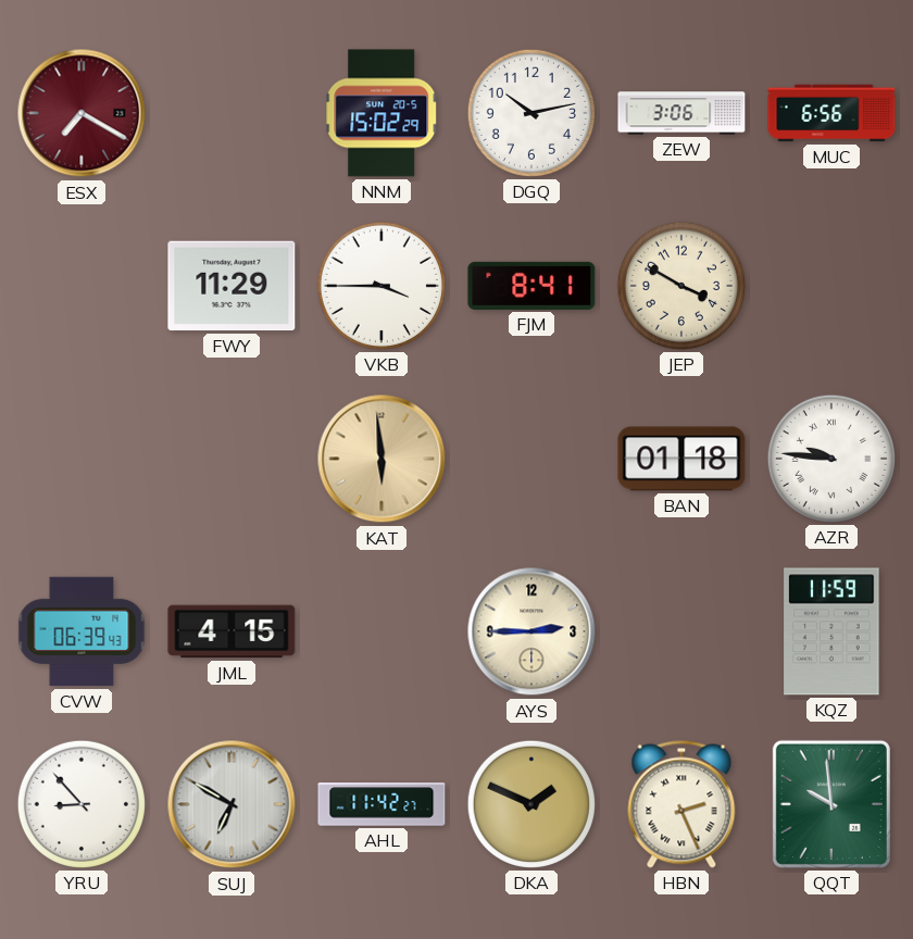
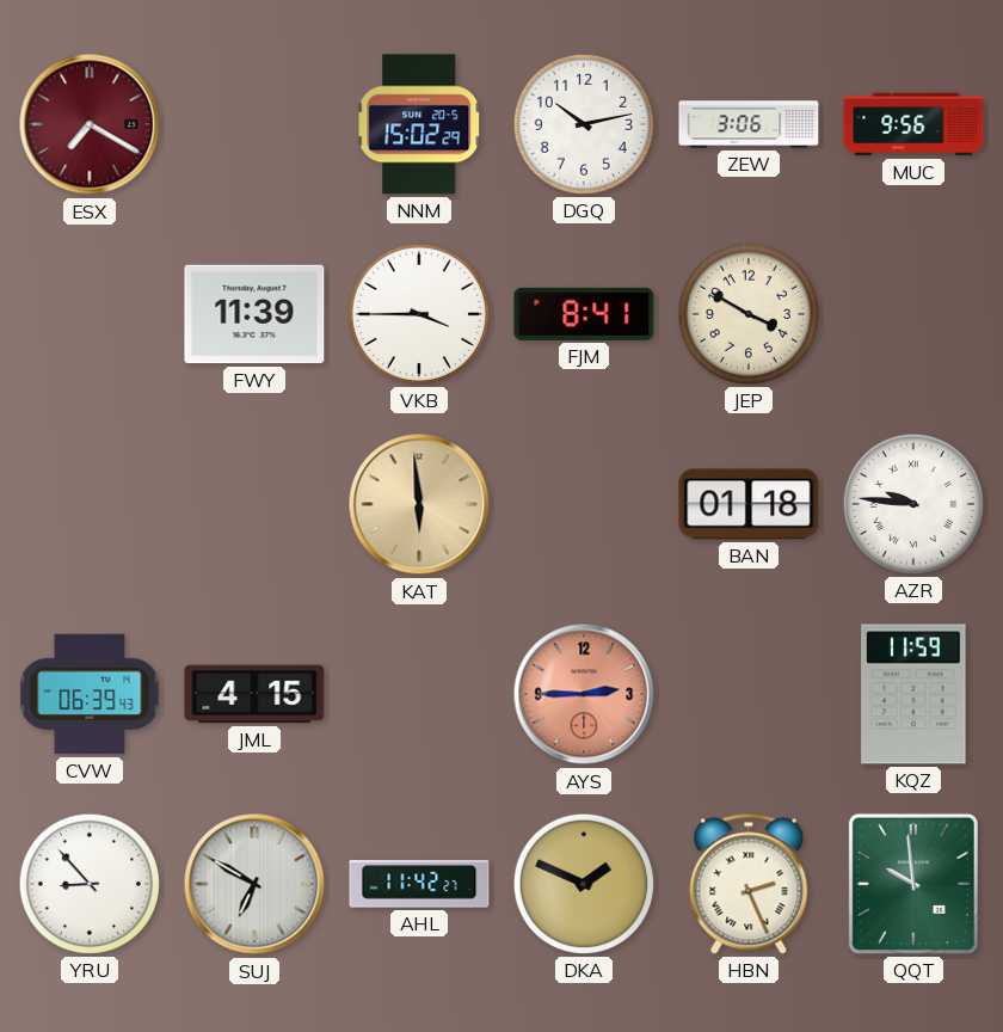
MUC: 6:56 -> 9:56 (913, 124)
FWY: 11:29 -> 11:39 (254, 314)
AYS dial: cream -> salmon (584, 694)
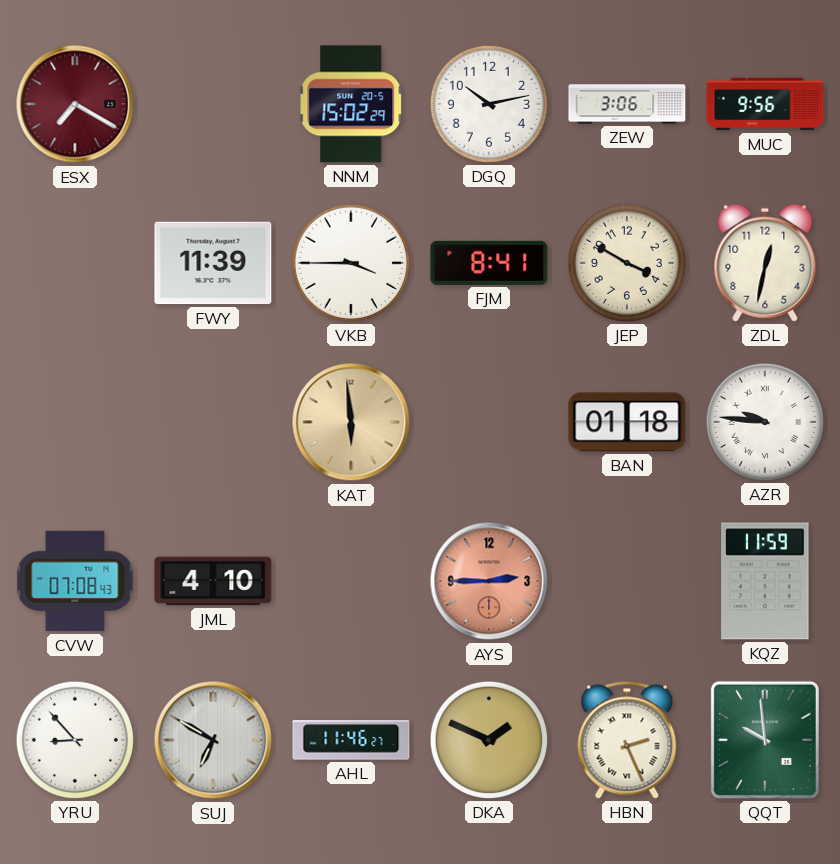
ZDL: none -> 12:32 (765, 263)
CVW: 06:39 -> 07:08 (75, 581)
JML: 4:15 -> 4:10 (213, 581)
AHL: 11:42 -> 11:46 (351, 740)
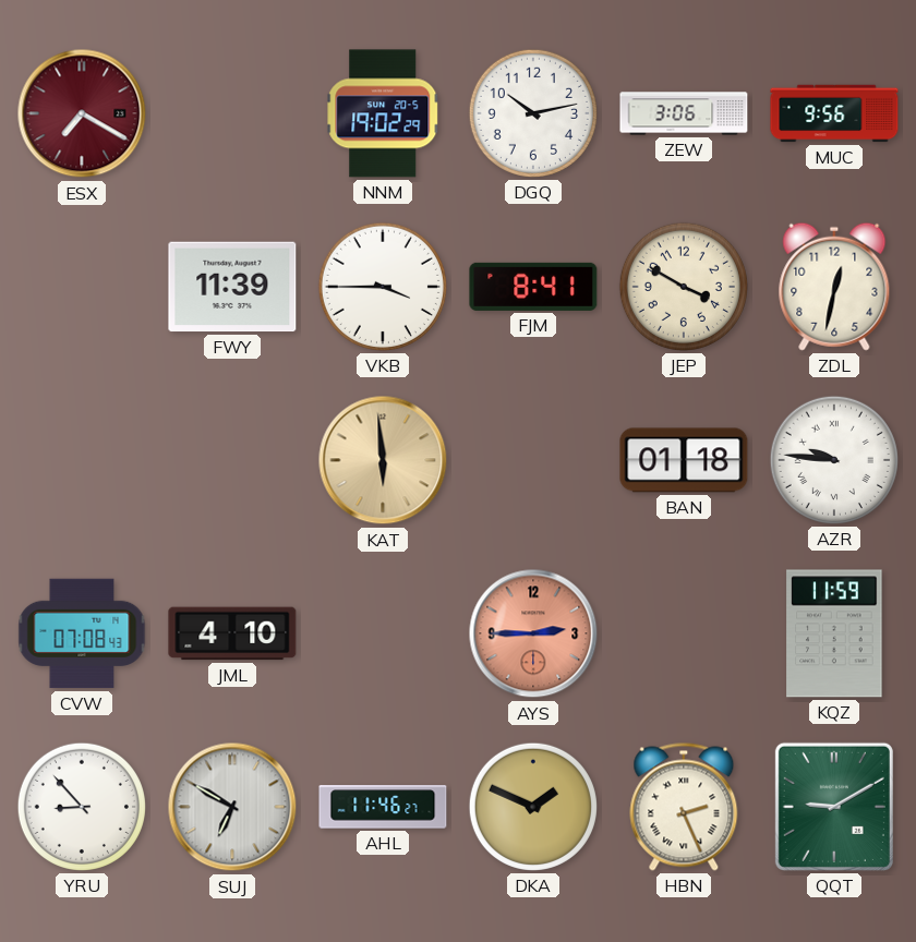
NNM: 15:02 -> 19:02 (383, 113)
QQT: 9:59 -> 9:10 (834, 807)
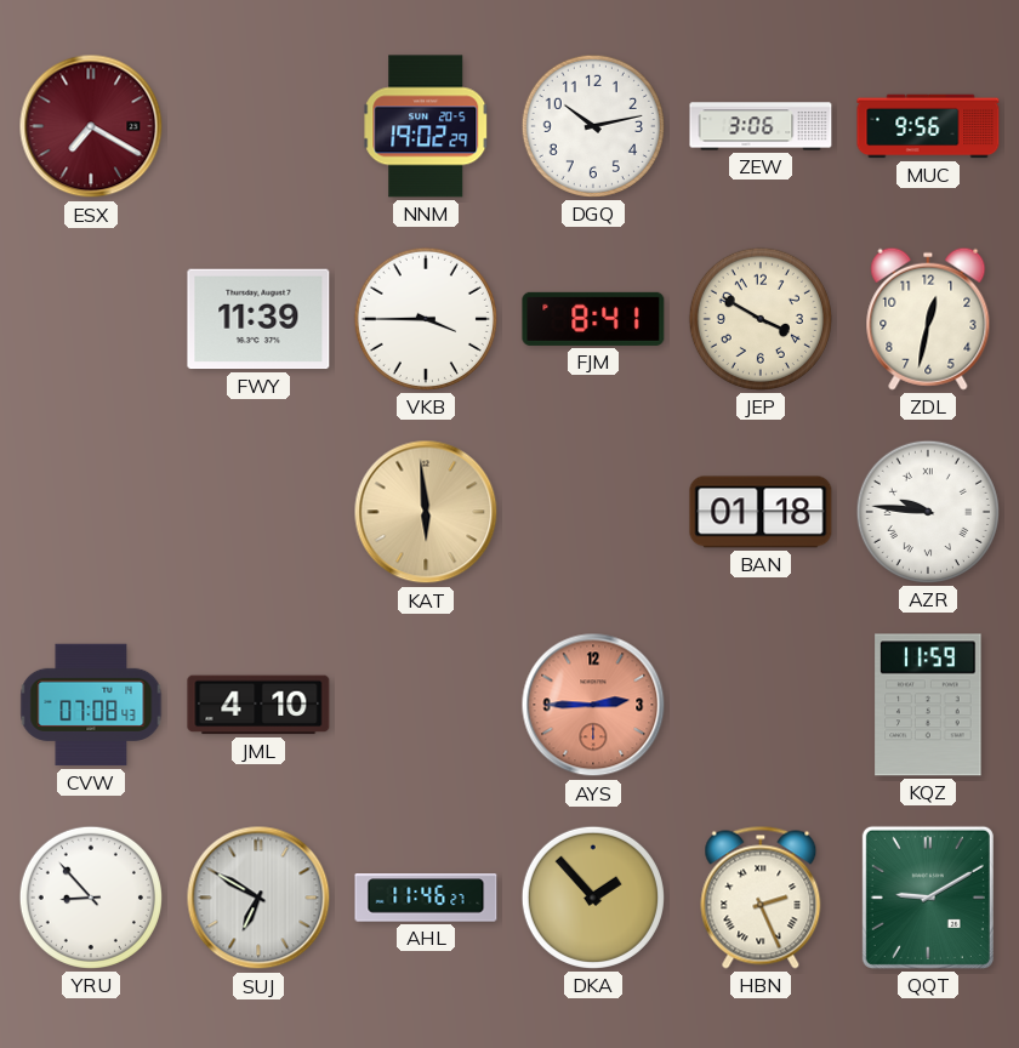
DKA: 1:49 -> 1:53 (593, 898)
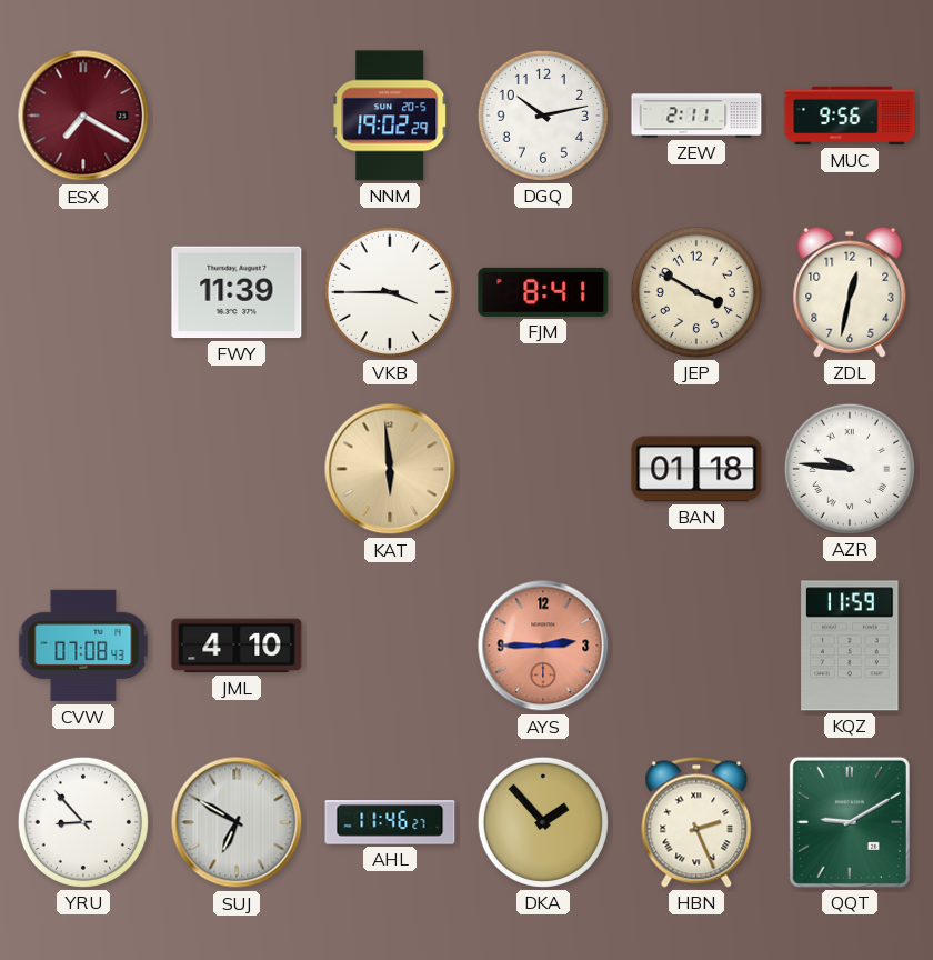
ZEW: 3:06 -> 2:11 (696, 116)
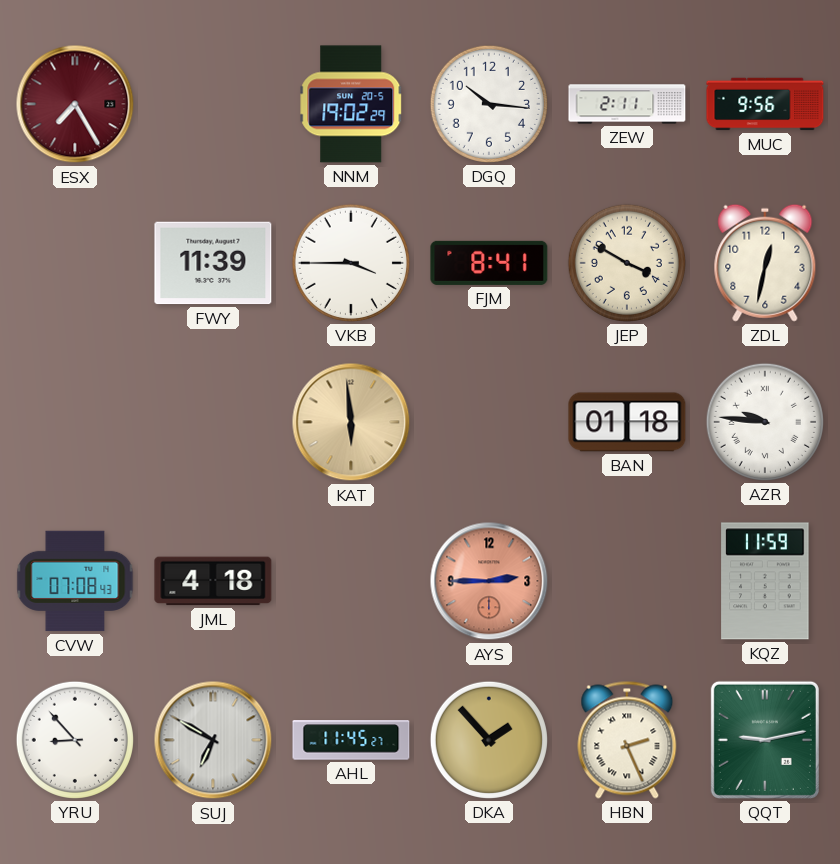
ESX: 7:20 -> 7:25 (75, 104)
DGQ: 10:13 -> 10:16 (489, 104)
JML: 4:10 -> 4:18 (213, 581)
AHL: 11:46 -> 11:45 (351, 740)
QQT: 9:10 -> 9:13 (765, 740)
